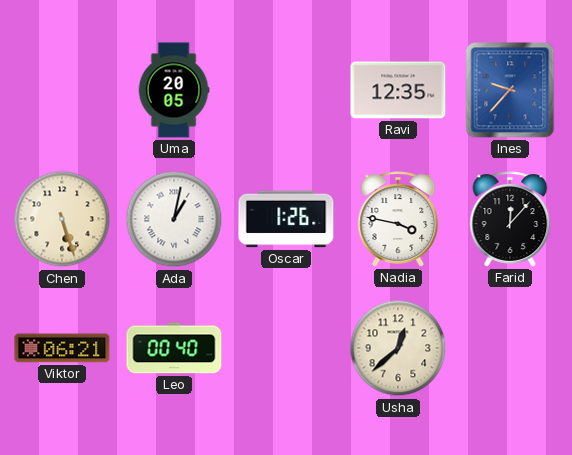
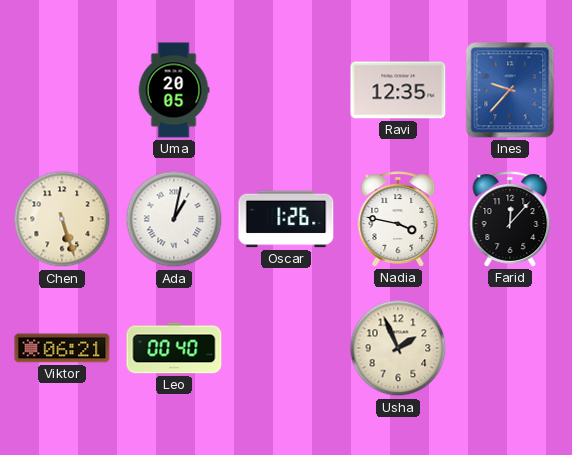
Usha: 12:38 -> 1:56 (398, 348)
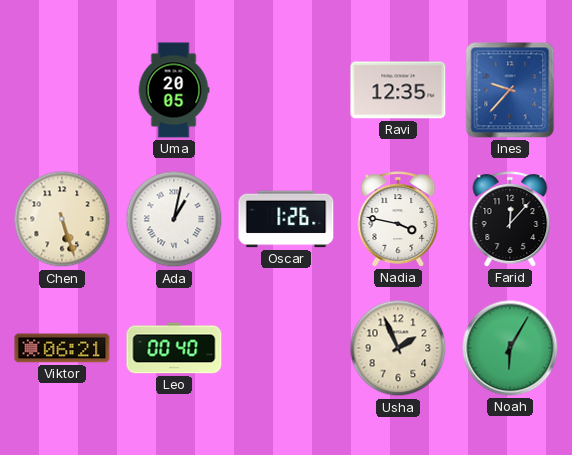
Noah: none -> 6:05 (510, 348)
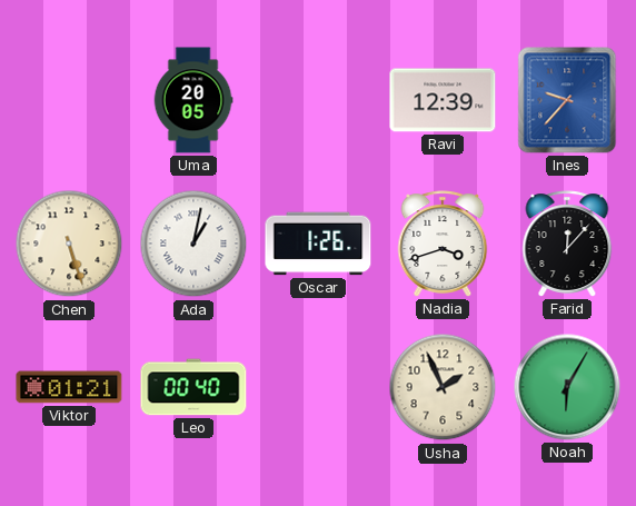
Ravi: 12:35 -> 12:39 (443, 100)
Nadia: 3:47 -> 3:42 (443, 244)
Viktor: 06:21 -> 01:21 (69, 387)
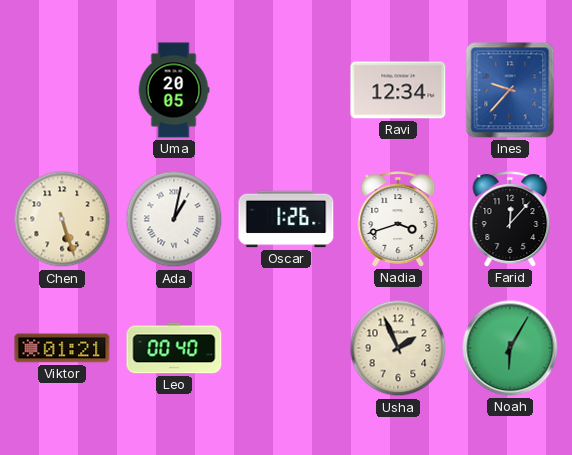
Ravi: 12:39 -> 12:34 (398, 90)
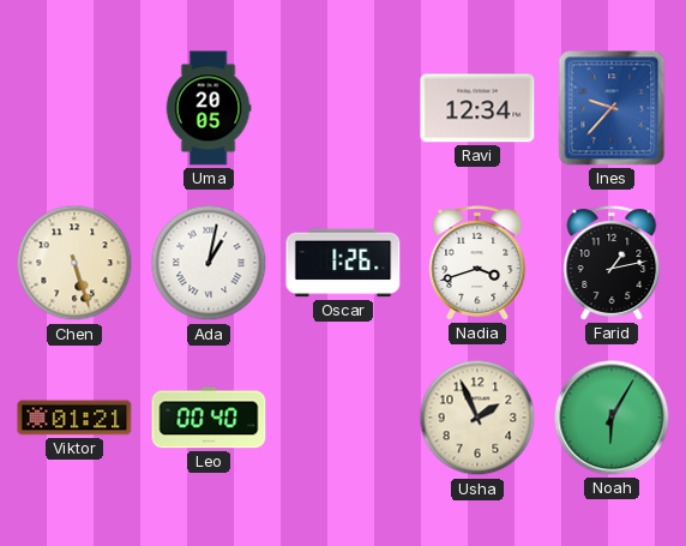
Farid: 12:07 -> 1:13 (612, 263)
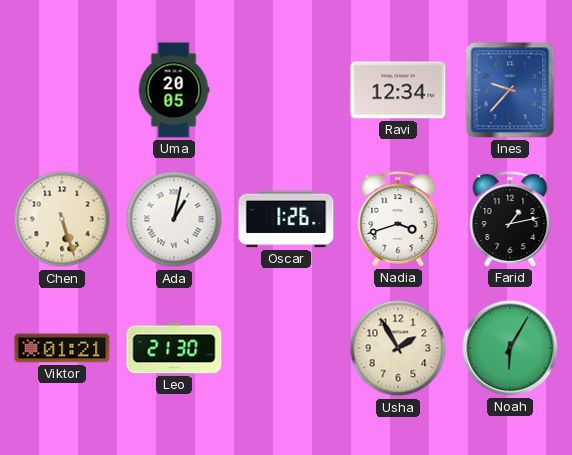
Leo: 00:40 -> 21:30 (174, 348)
Usha: 1:56 -> 1:55 (398, 348)
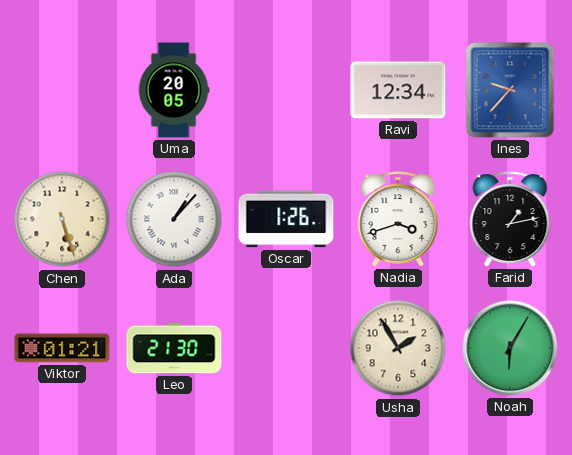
Ada: 1:02 -> 1:07 (174, 219)
